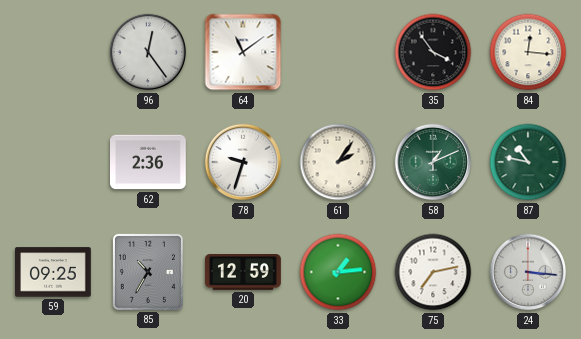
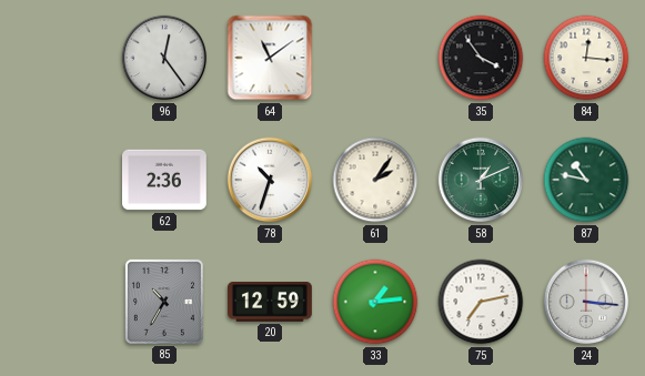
78: 9:33 -> 10:33 (270, 180)
59: 09:25 -> none (54, 272)
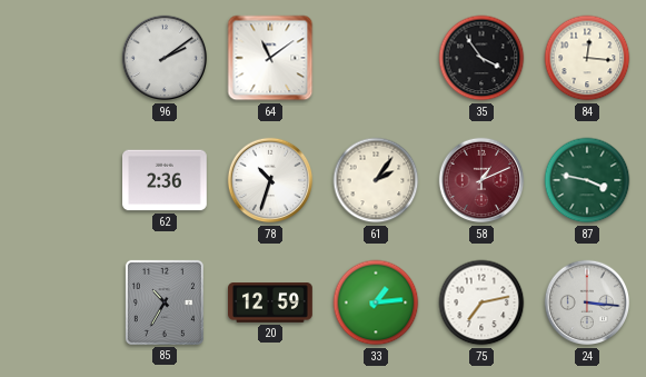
96: 12:24 -> 2:09 (165, 58)
58 dial: green -> burgundy (481, 180)
87: 10:47 -> 3:47 (587, 180)
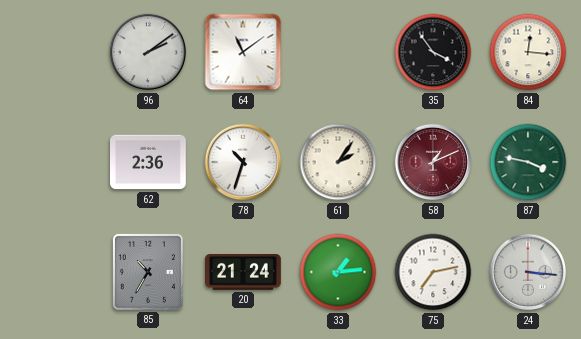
20: 12:59 -> 21:24 (244, 273)
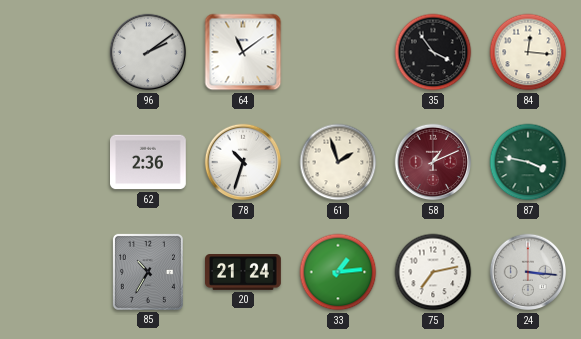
61: 2:06 -> 1:57 (338, 162)
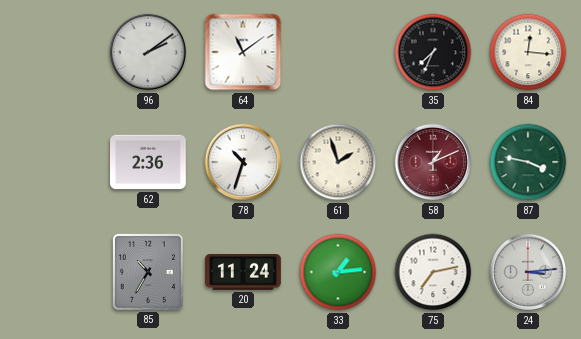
35: 3:54 -> 7:34 (433, 52)
20: 21:24 -> 11:24 (244, 273)
24: 3:16 -> 3:14 (528, 272)
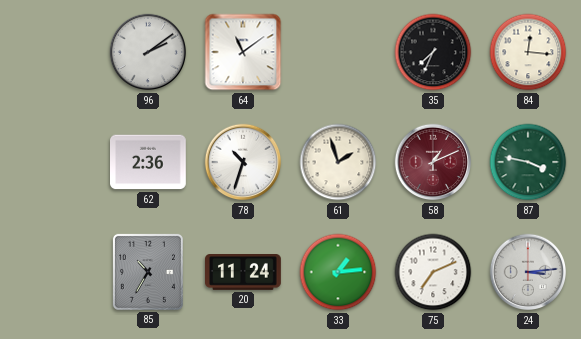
75: 7:13 -> 7:11 (433, 272)
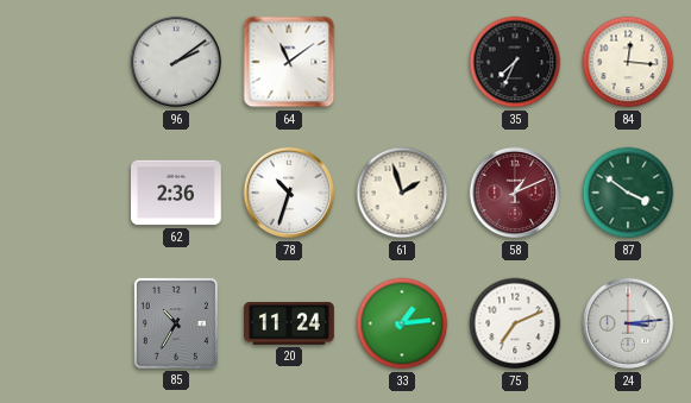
87: 3:47 -> 3:51 (628, 193)
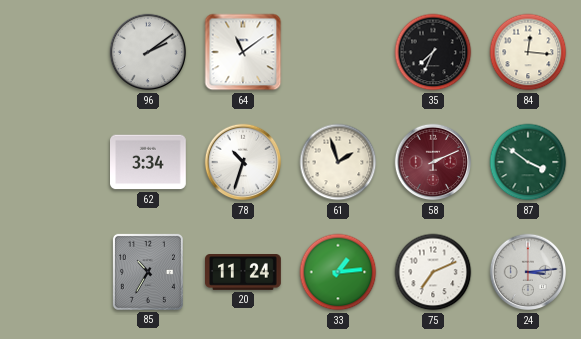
62: 2:36 -> 3:34 (149, 162)
58: 1:11 -> 2:11 (433, 162)
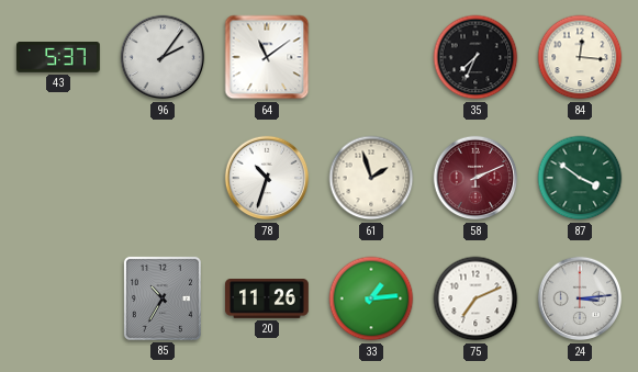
43: none -> 5:37 (59, 57)
96: 2:09 -> 2:06 (163, 57)
62: 3:34 -> none (149, 162)
20: 11:24 -> 11:26 (268, 300)
